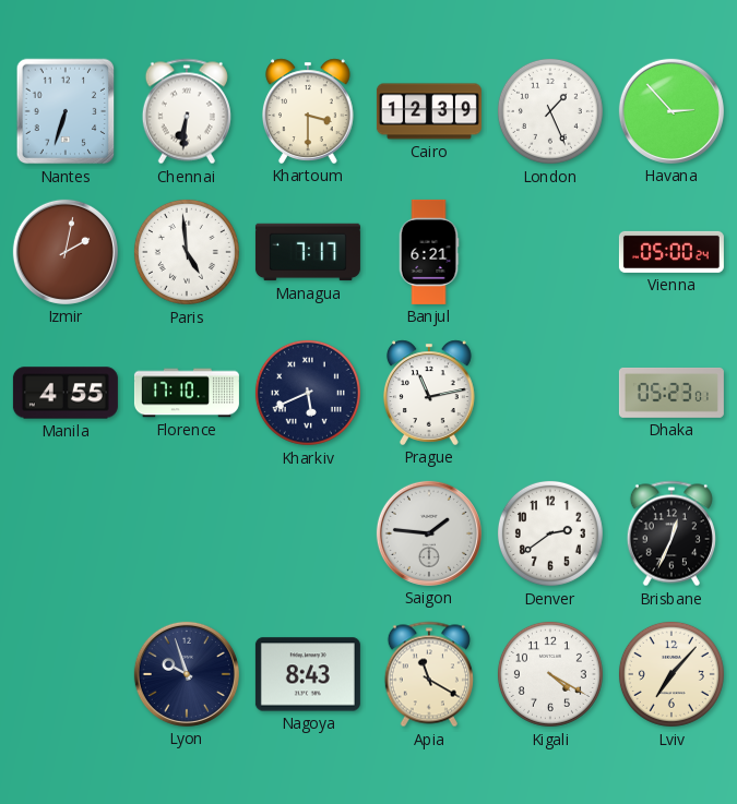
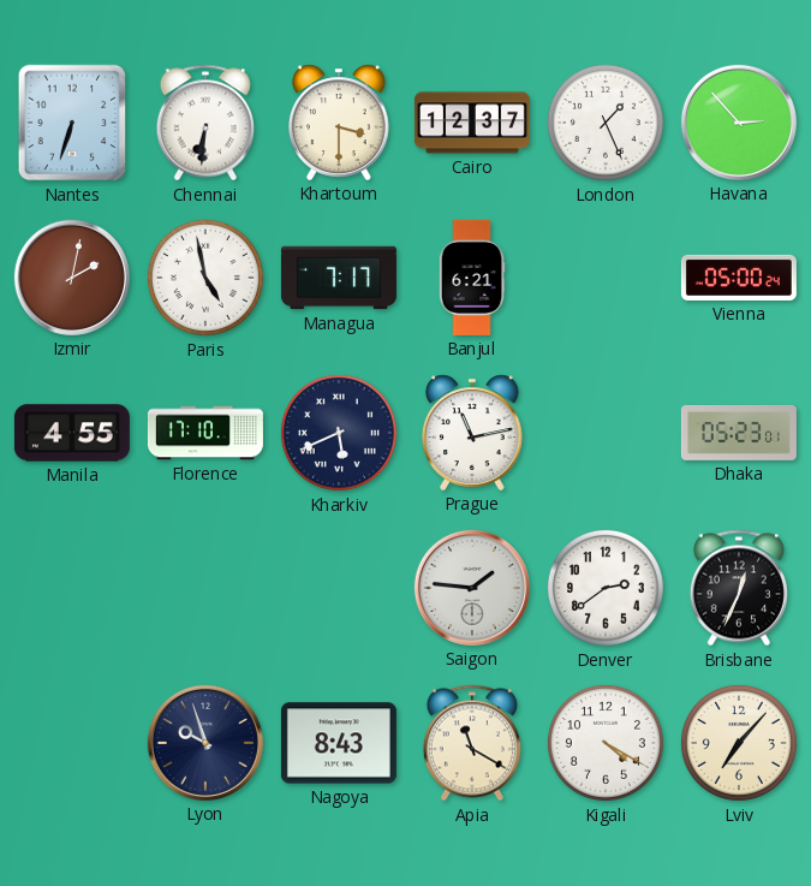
Cairo: 12:39 -> 12:37 (472, 123)
Paris: 4:59 -> 4:58 (205, 278)
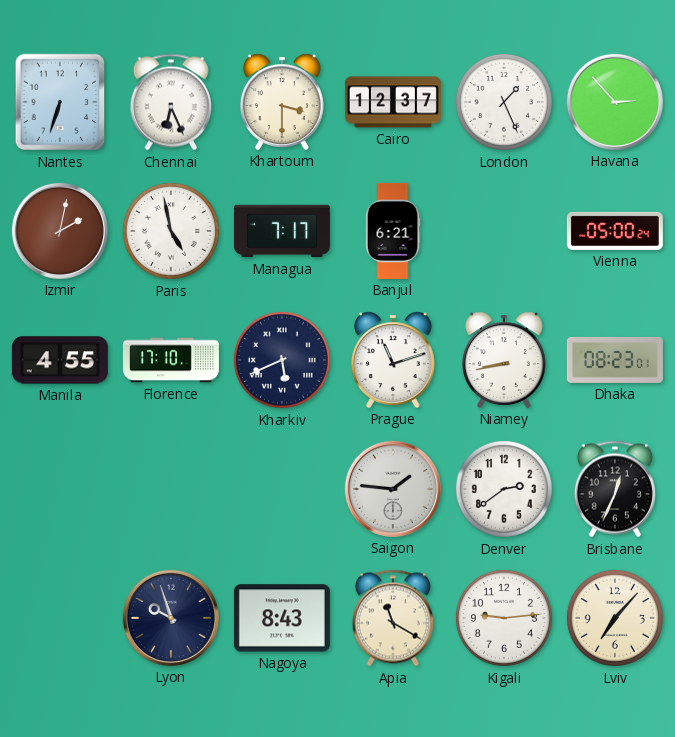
Chennai: 6:31 -> 6:26 (171, 102)
Prague: 11:13 -> 11:12 (394, 360)
Niamey: none -> 8:43 (505, 360)
Dhaka: 05:23 -> 08:23 (615, 360)
Kigali: 4:20 -> 9:14 (504, 618)
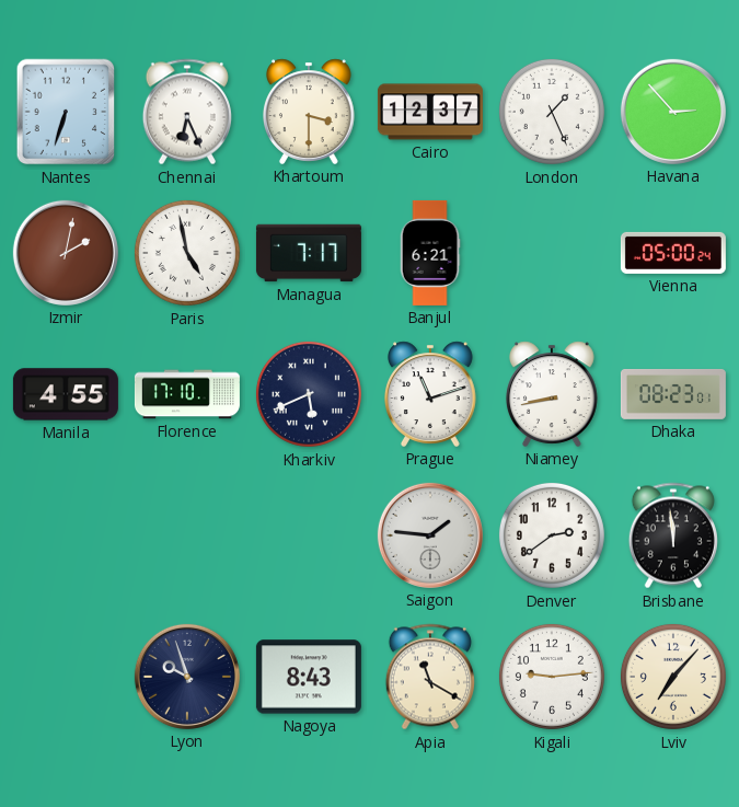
Brisbane: 12:34 -> 11:59 (673, 535)
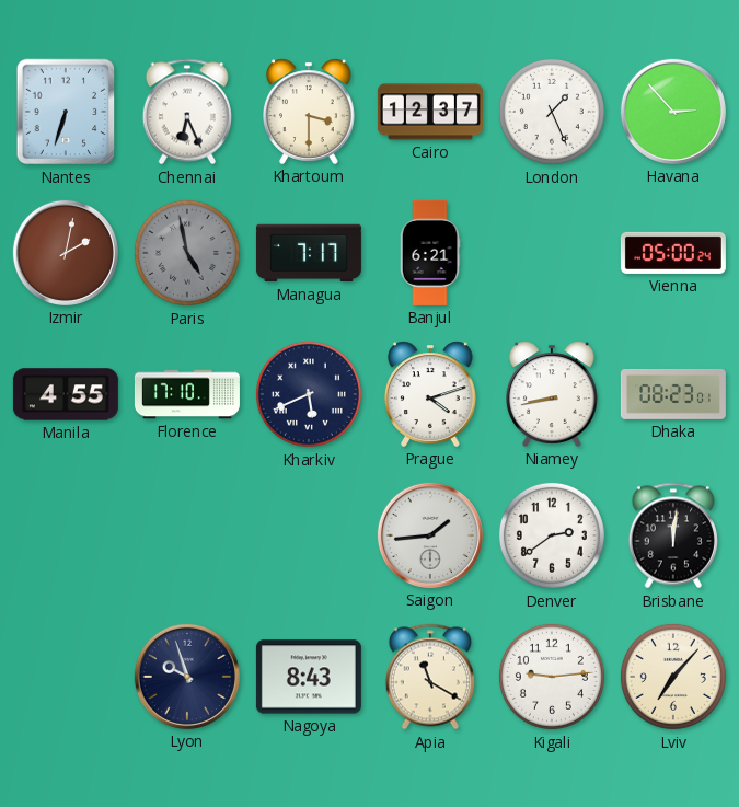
Paris dial: white -> grey (187, 253)
Prague: 11:12 -> 4:12 (431, 394)
Saigon: 1:46 -> 1:44 (430, 535)
Brisbane: 11:59 -> 12:01 (673, 535)
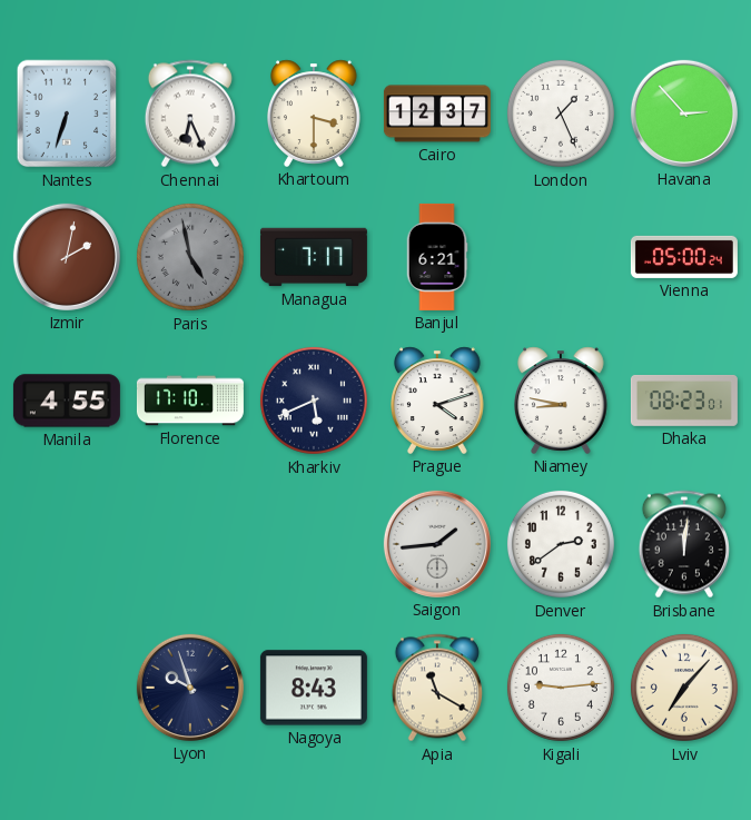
Niamey: 8:43 -> 8:47 (562, 401)
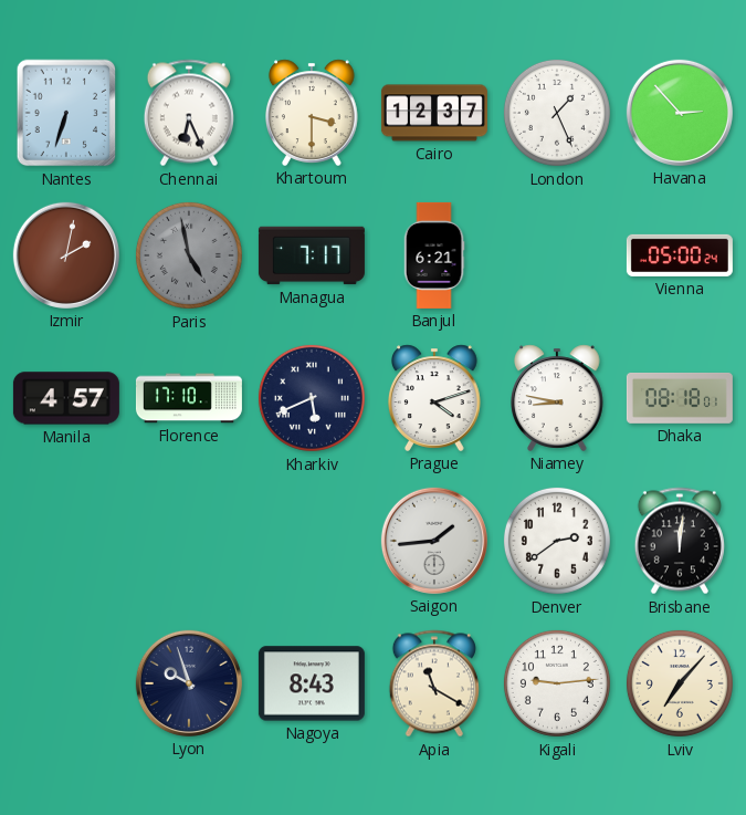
Manila: 4:55 -> 4:57 (66, 398)
Dhaka: 08:23 -> 08:18 (680, 398)
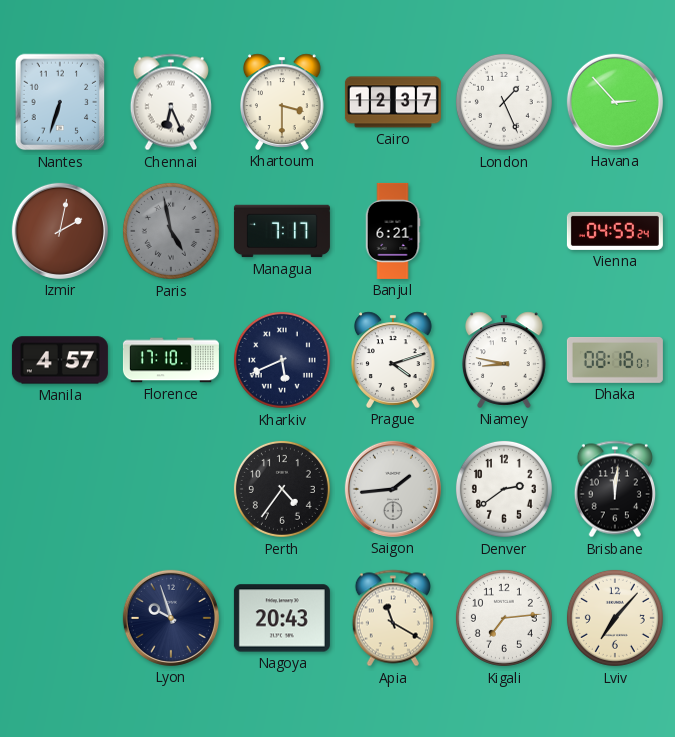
Vienna: 05:00 -> 04:59 (615, 231)
Perth: none -> 4:36 (282, 489)
Nagoya: 8:43 -> 20:43 (282, 618)
Kigali: 9:14 -> 7:14 (504, 618)
